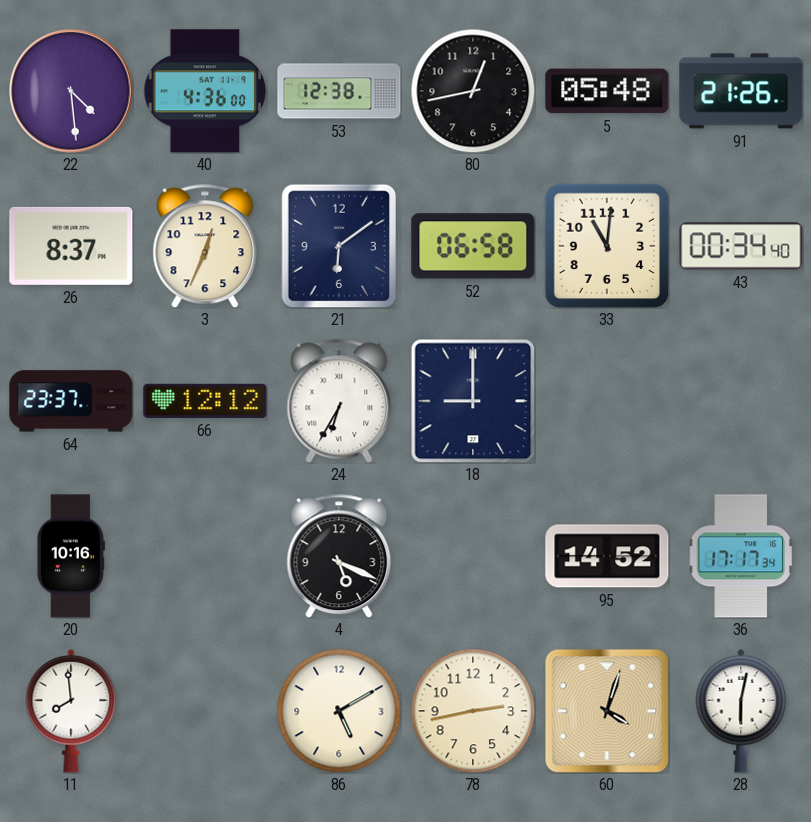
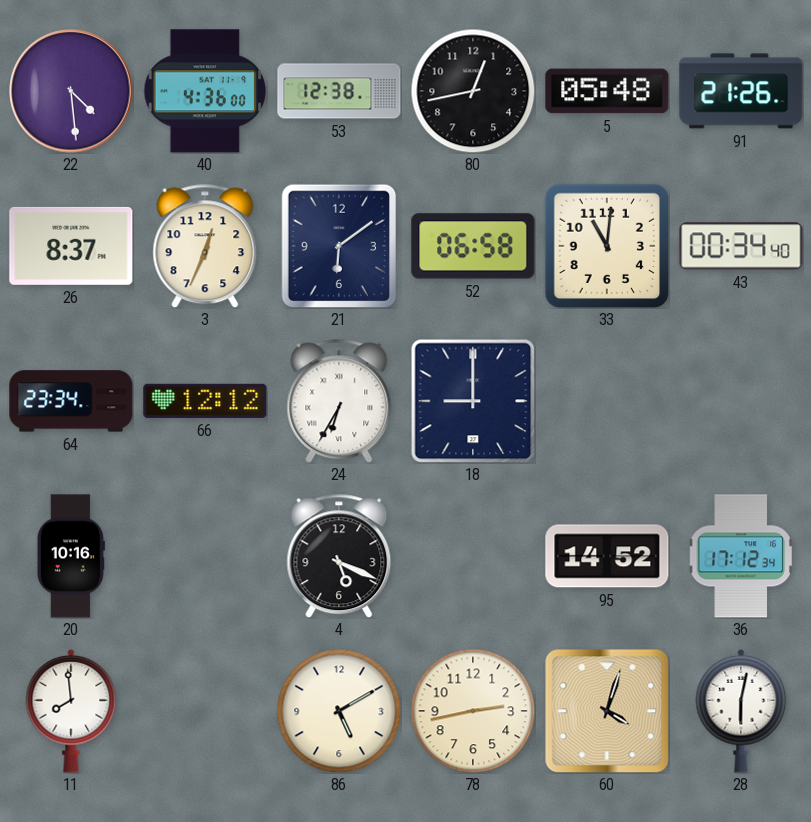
64: 23:37 -> 23:34 (71, 401)
36: 17:17 -> 17:12 (741, 556)
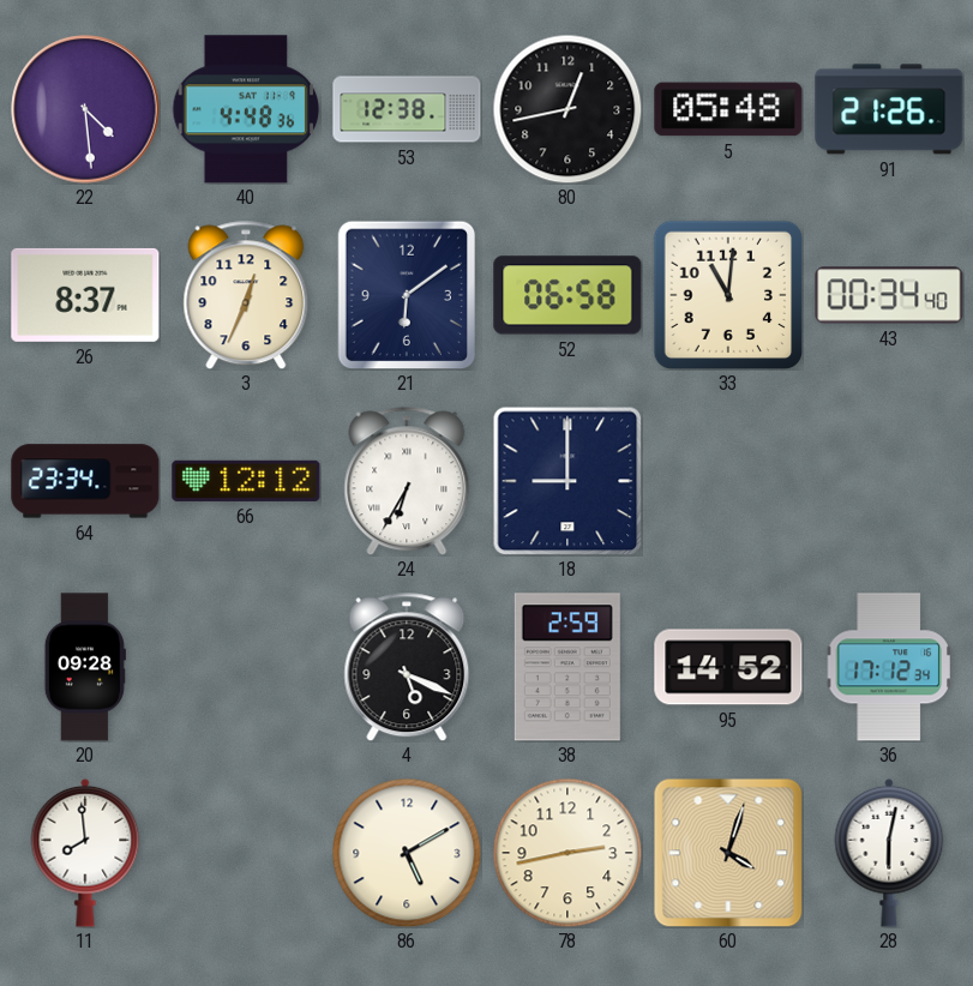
40: 4:36 -> 4:48 (246, 109)
20: 10:16 -> 09:28 (85, 667)
38: none -> 2:59 (567, 667)
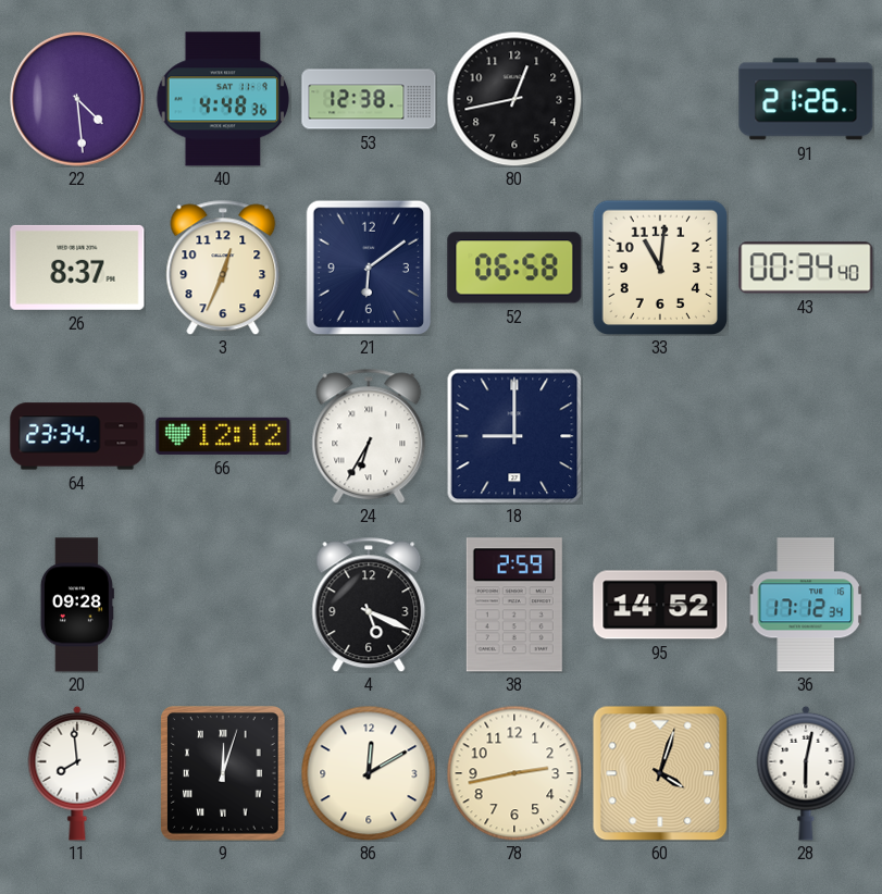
5: 05:48 -> none (728, 109)
9: none -> 12:03 (223, 773)
86: 5:10 -> 12:10 (369, 773)
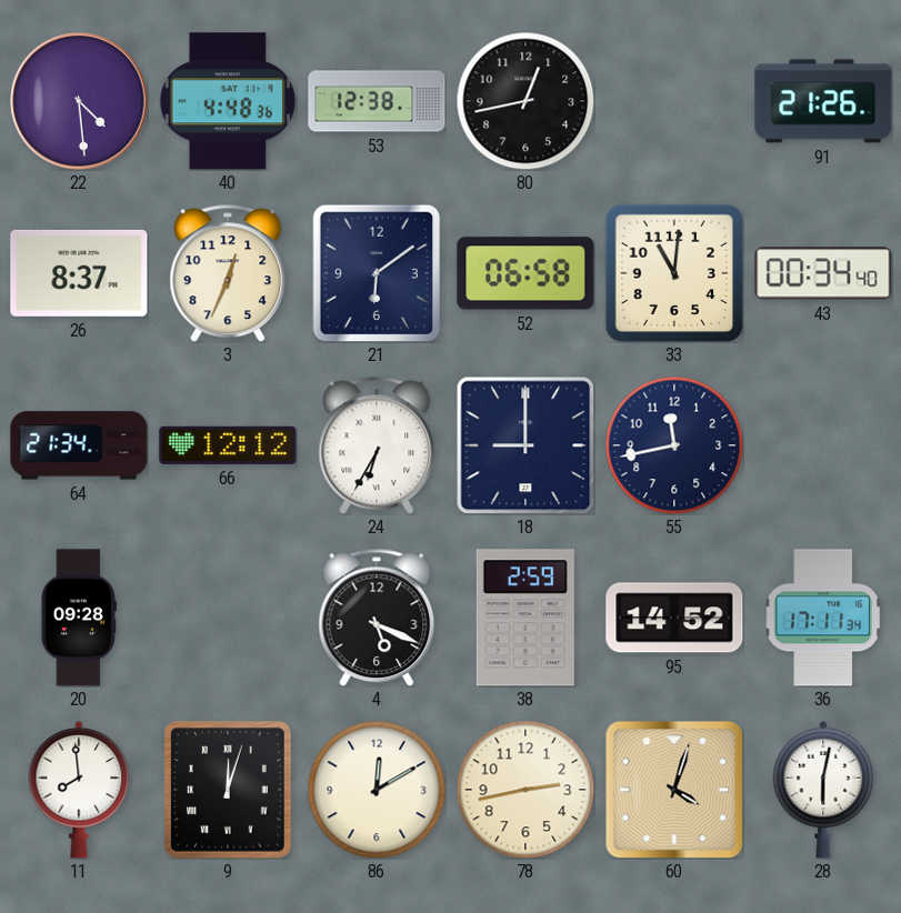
64: 23:34 -> 21:34 (79, 445)
55: none -> 11:43 (674, 445)
36: 17:12 -> 17:11 (823, 618)
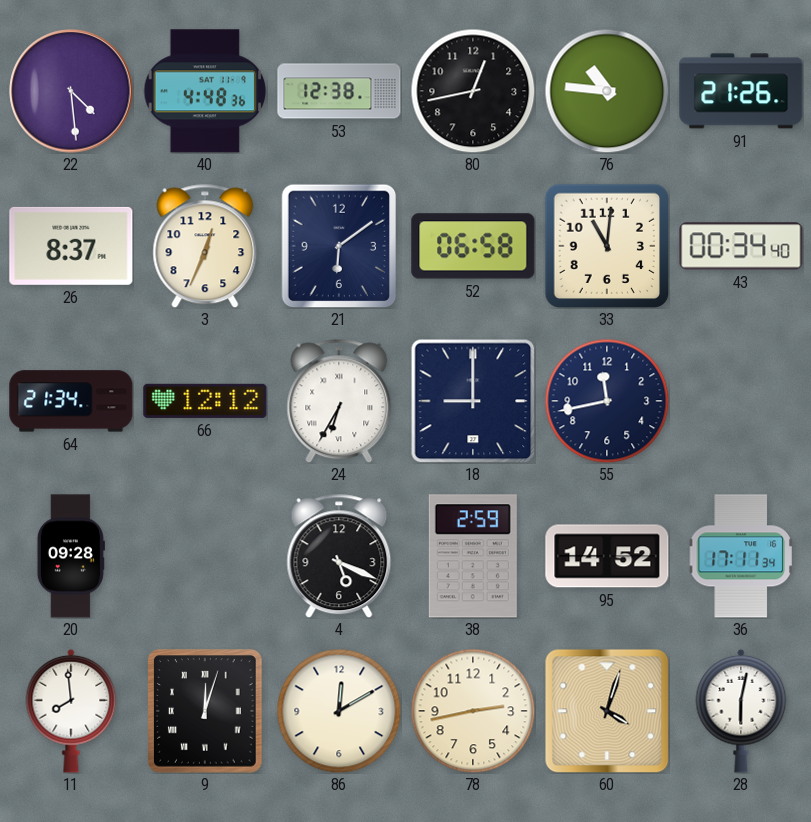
76: none -> 10:46 (607, 91)
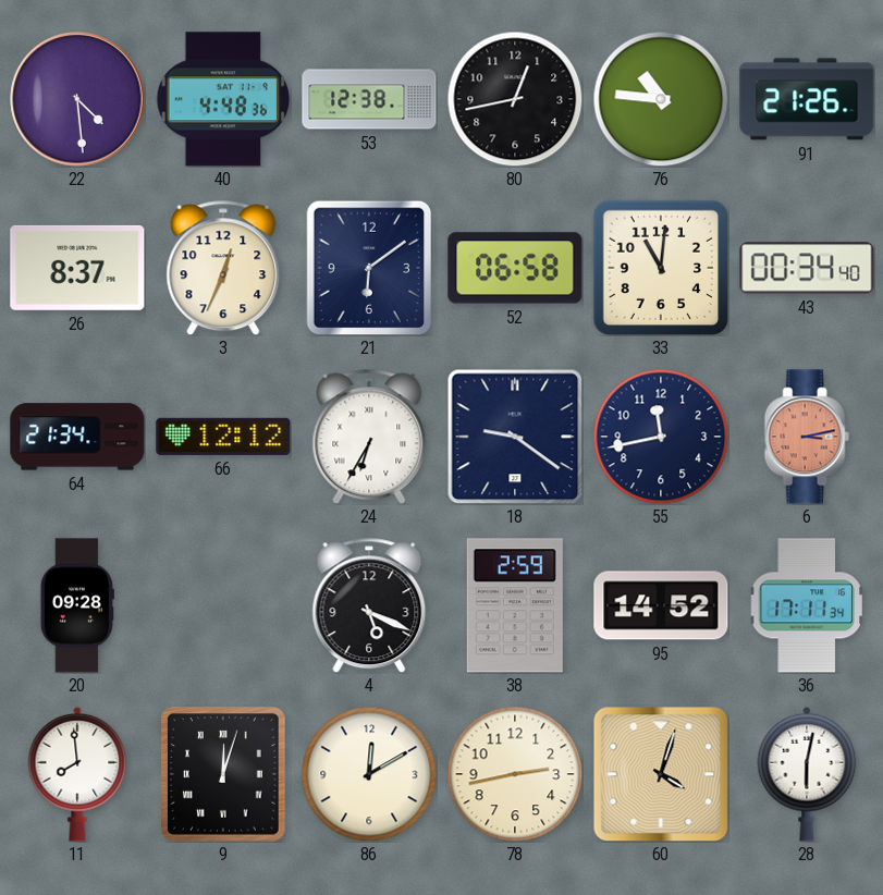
18: 9:00 -> 9:21 (515, 437)
6: none -> 3:13 (807, 437)
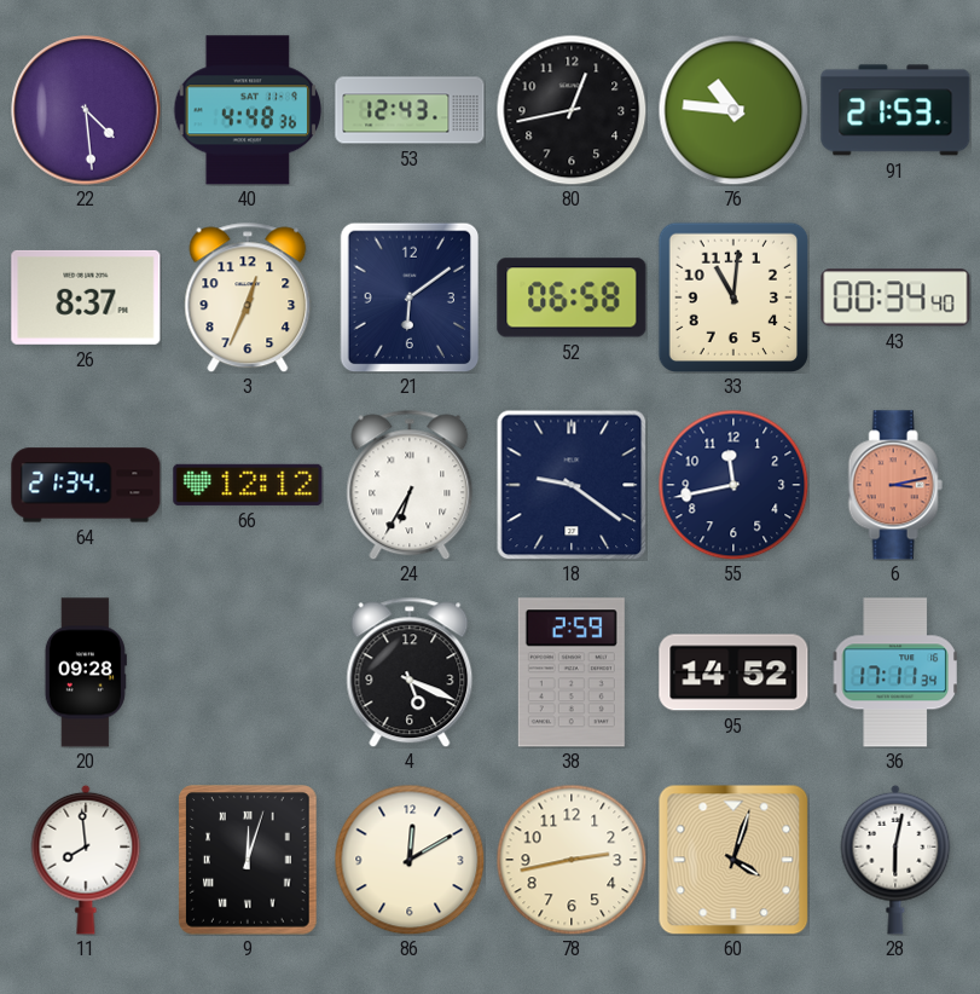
53: 12:38 -> 12:43 (410, 110)
91: 21:26 -> 21:53 (895, 110)
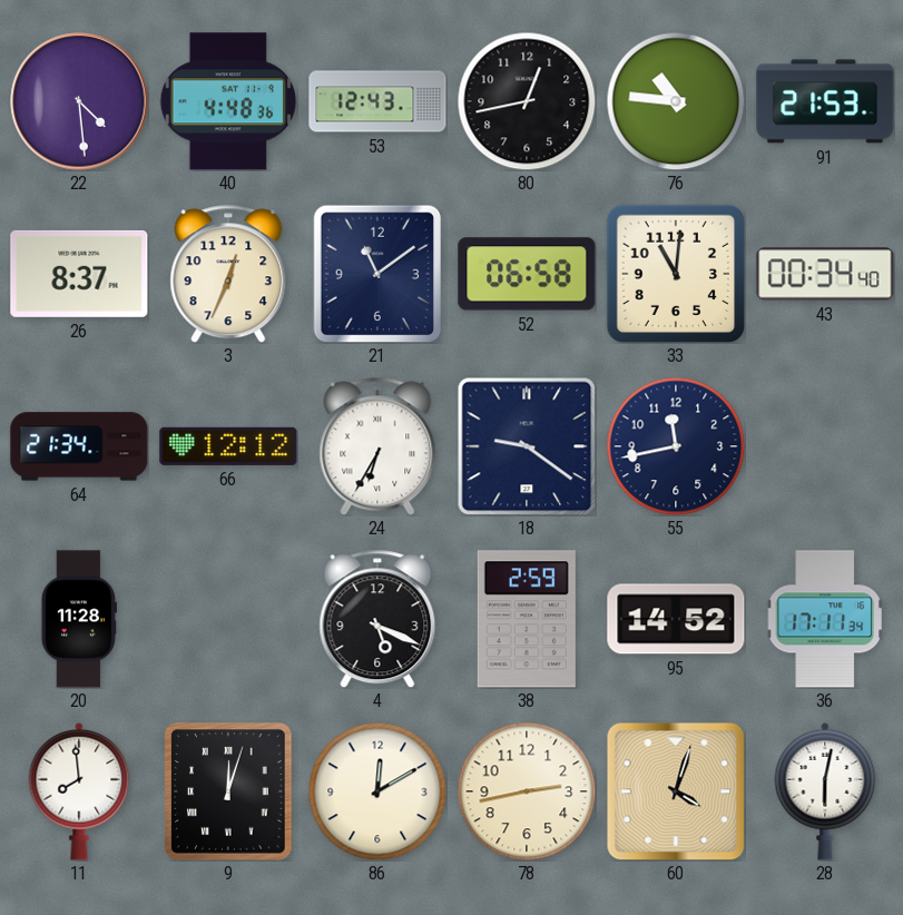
21: 6:09 -> 11:09 (377, 274)
6: 3:13 -> none (895, 485)
20: 09:28 -> 11:28 (79, 619)
